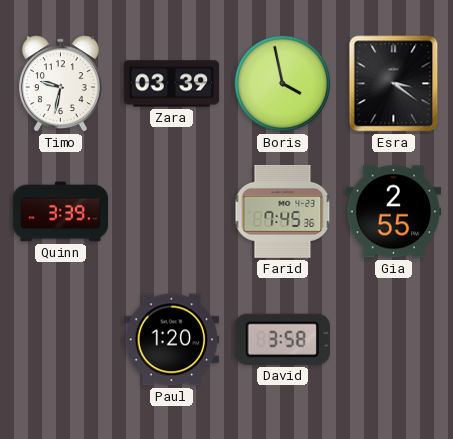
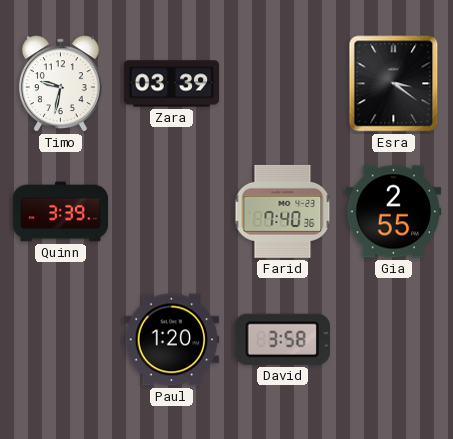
Boris: 3:58 -> none (283, 84)
Farid: 7:45 -> 7:40 (283, 211)
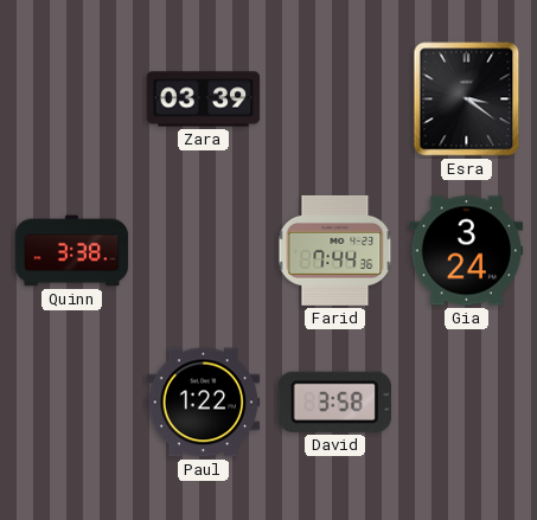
Timo: 9:32 -> none (60, 84)
Quinn: 3:39 -> 3:38 (72, 251)
Farid: 7:40 -> 7:44 (335, 250)
Gia: 2:55 -> 3:24 (467, 251)
Paul: 1:20 -> 1:22 (204, 403)
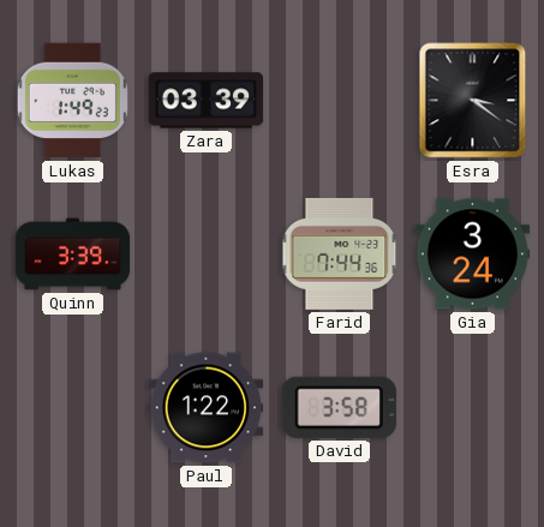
Lukas: none -> 1:49 (72, 101)
Quinn: 3:38 -> 3:39 (73, 254)
